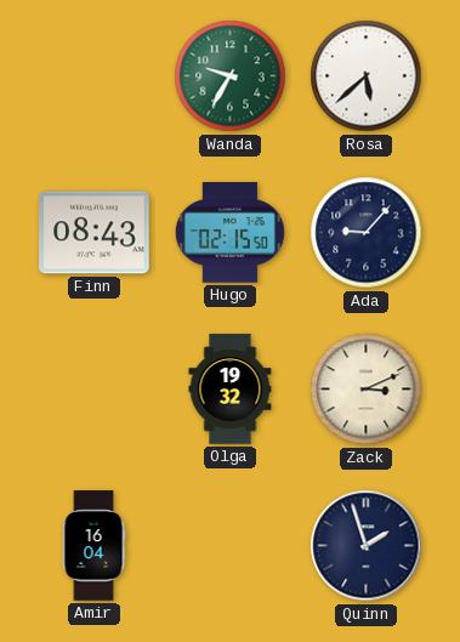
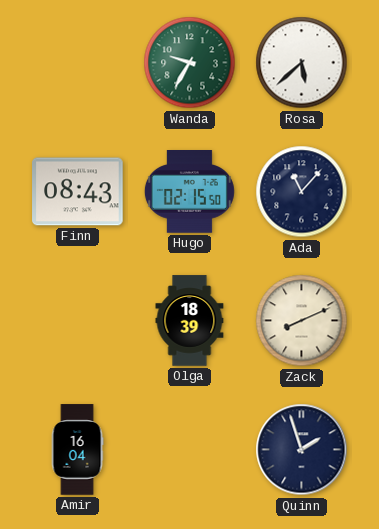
Ada: 9:07 -> 11:07 (302, 192)
Olga: 19:32 -> 18:39 (190, 321)
Zack: 3:11 -> 8:11 (302, 321)
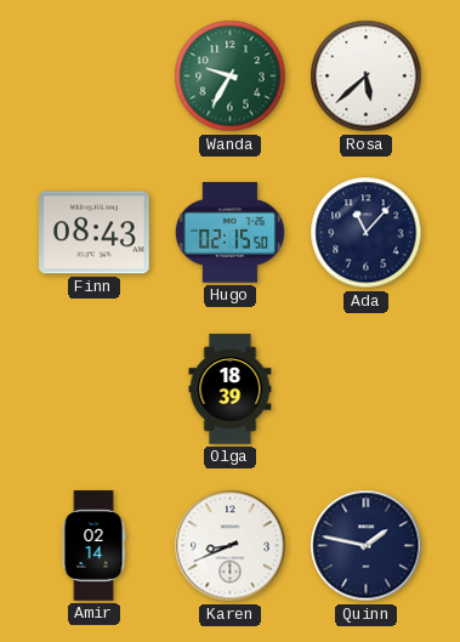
Zack: 8:11 -> none (302, 321)
Amir: 16:04 -> 02:14 (93, 546)
Karen: none -> 8:41 (231, 546)
Quinn: 1:57 -> 1:47 (367, 546)
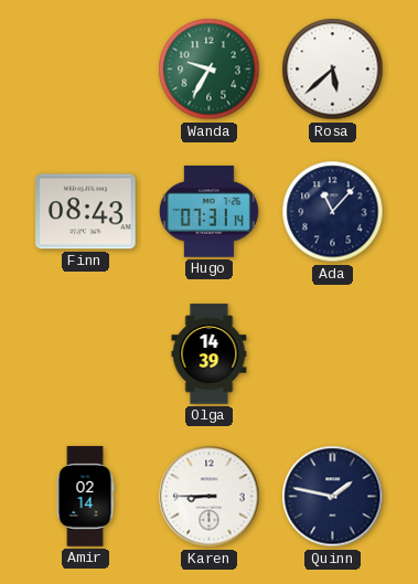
Hugo: 02:15 -> 07:31 (208, 212)
Olga: 18:39 -> 14:39 (210, 354)
Karen: 8:41 -> 8:45 (210, 497)
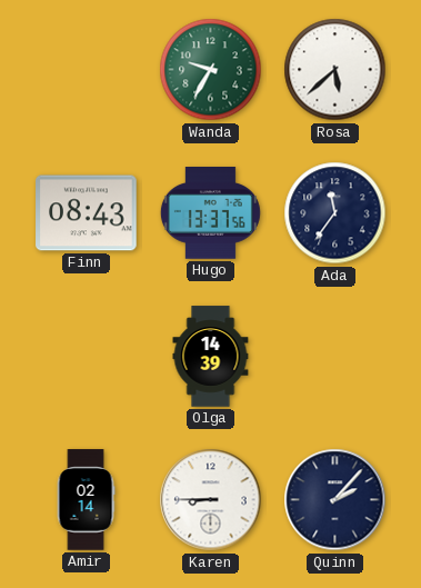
Hugo: 07:31 -> 13:37 (210, 213)
Ada: 11:07 -> 11:36 (335, 213)
Quinn: 1:47 -> 2:07 (335, 500)
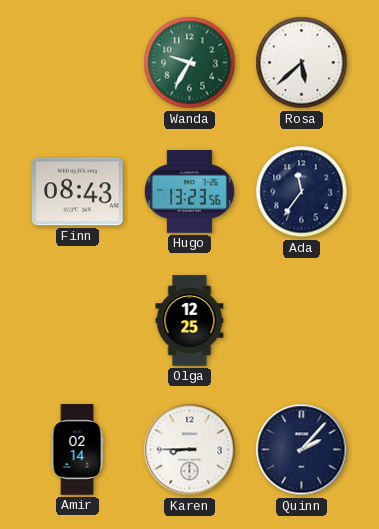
Hugo: 13:37 -> 13:23 (189, 192)
Olga: 14:39 -> 12:25 (190, 321)
